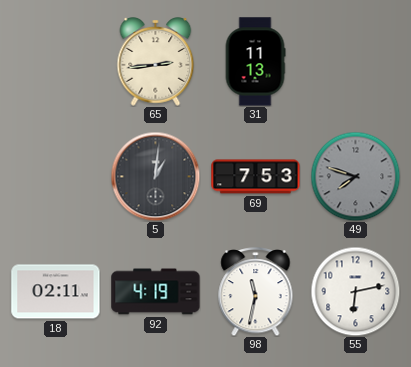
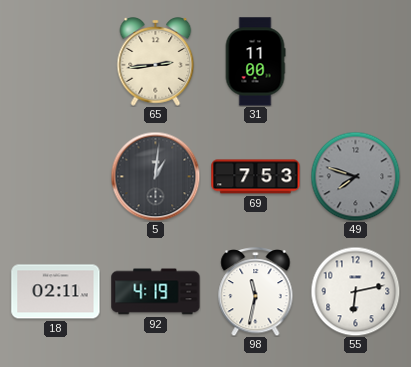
31: 11:13 -> 11:00 (255, 62)
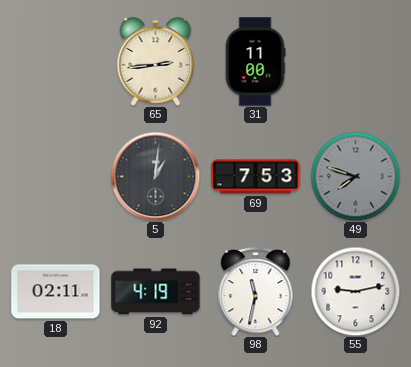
55: 6:13 -> 9:13 (355, 291)
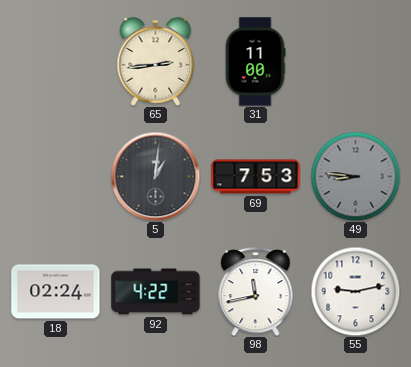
49: 7:48 -> 8:46 (355, 176)
18: 02:11 -> 02:24 (56, 292)
92: 4:19 -> 4:22 (156, 292)
98: 11:32 -> 11:43 (256, 292)
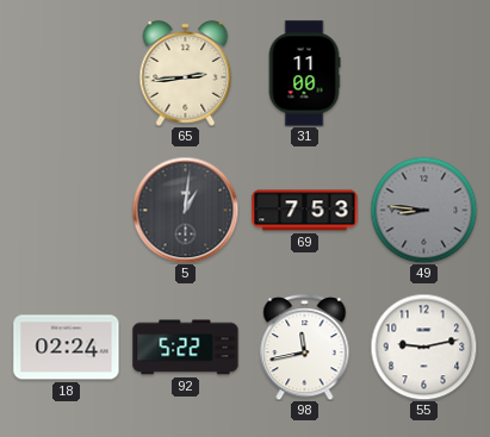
92: 4:22 -> 5:22 (186, 348)
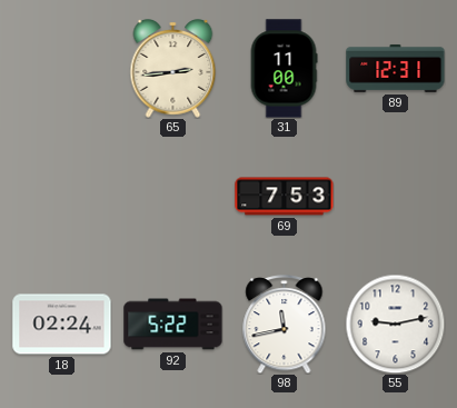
89: none -> 12:31 (396, 68)
5: 1:01 -> none (185, 210)
49: 8:46 -> none (423, 210)
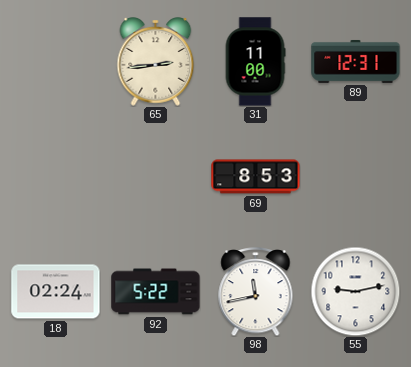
69: 7:53 -> 8:53 (256, 177)
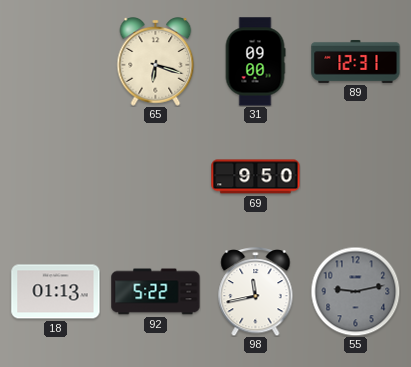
65: 2:44 -> 6:18 (156, 62)
31: 11:00 -> 09:00 (255, 62)
69: 8:53 -> 9:50 (256, 177)
18: 02:24 -> 01:13 (56, 292)
55 dial: white -> grey (355, 291)
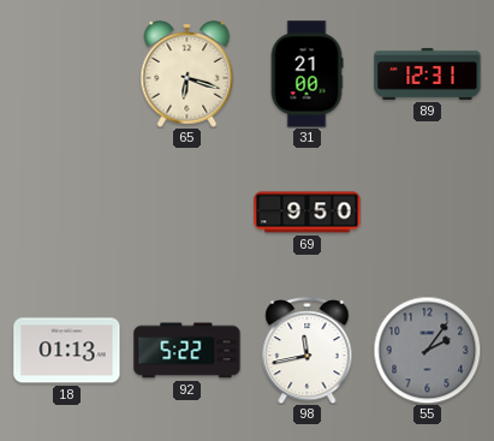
31: 09:00 -> 21:00 (306, 75)
55: 9:13 -> 2:06 (427, 350)
